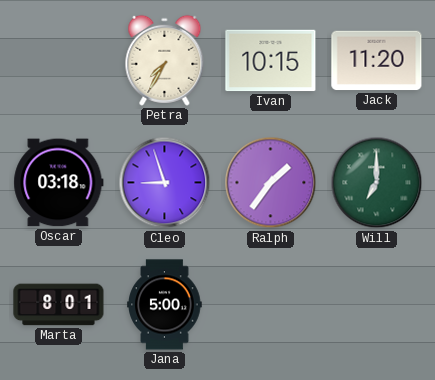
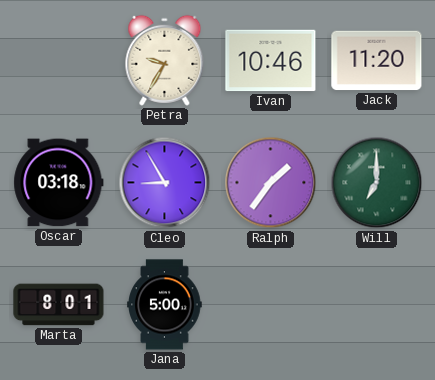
Petra: 7:35 -> 9:35 (165, 60)
Ivan: 10:15 -> 10:46 (271, 61)
Cleo: 8:57 -> 8:55 (165, 183)
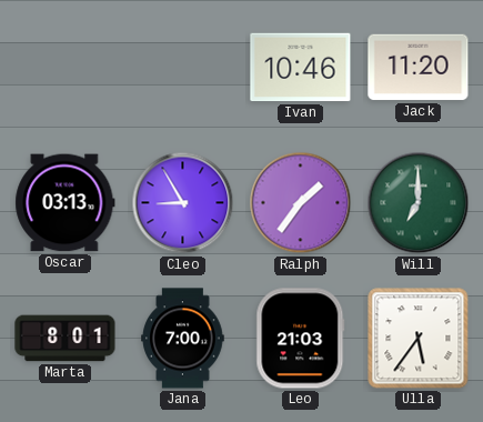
Petra: 9:35 -> none (165, 60)
Oscar: 03:18 -> 03:13 (66, 203)
Jana: 5:00 -> 7:00 (183, 339)
Leo: none -> 21:03 (301, 339)
Ulla: none -> 5:36 (419, 339)
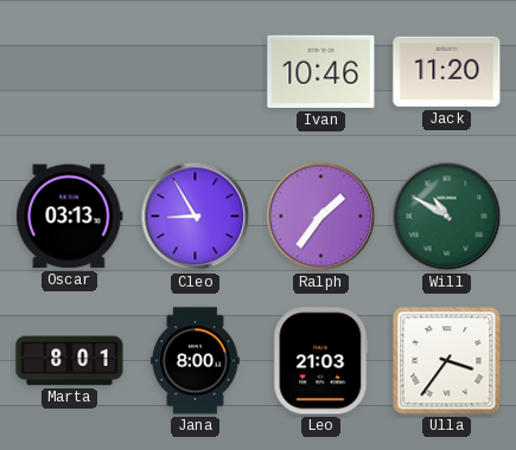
Will: 7:00 -> 10:50 (447, 217)
Jana: 7:00 -> 8:00 (196, 361)
Ulla: 5:36 -> 3:36 (447, 361)
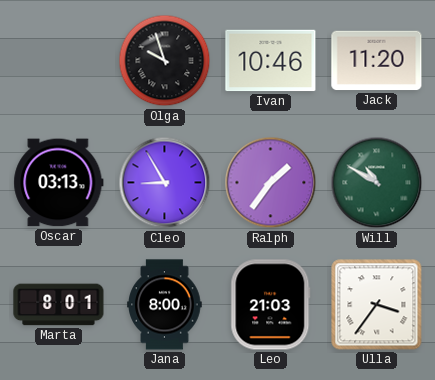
Olga: none -> 9:57 (165, 61)
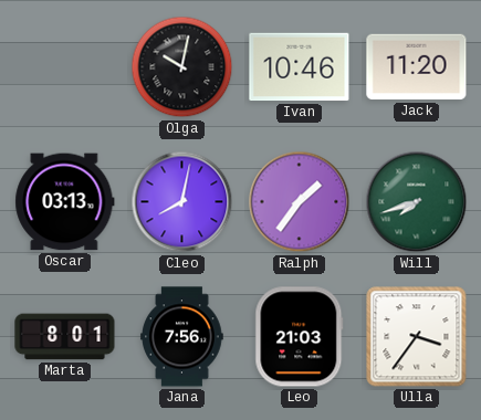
Olga: 9:57 -> 10:02 (182, 67)
Cleo: 8:55 -> 8:02 (182, 202)
Will: 10:50 -> 7:42 (417, 202)
Jana: 8:00 -> 7:56 (182, 337)
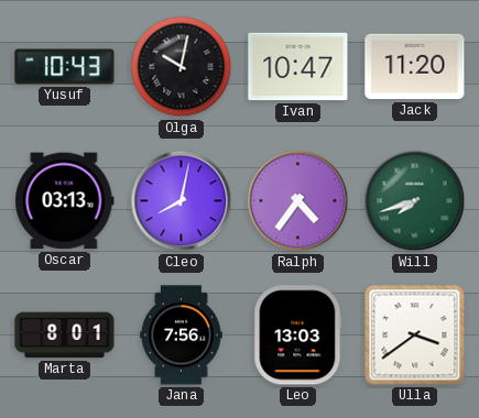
Yusuf: none -> 10:43 (65, 67)
Ivan: 10:46 -> 10:47 (298, 67)
Ralph: 1:36 -> 4:36 (298, 201)
Leo: 21:03 -> 13:03 (298, 335)
Ulla: 3:36 -> 3:39 (415, 335)
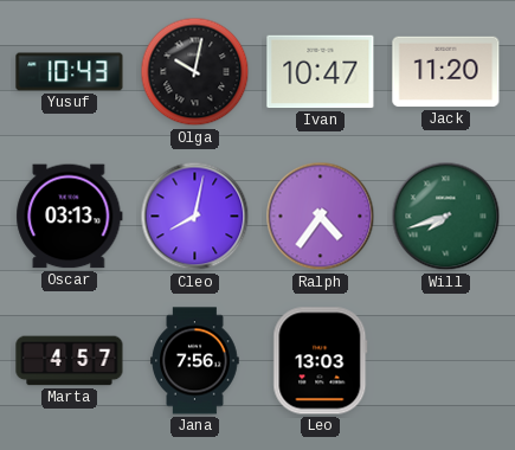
Marta: 8:01 -> 4:57 (70, 361)
Ulla: 3:39 -> none (415, 335)
